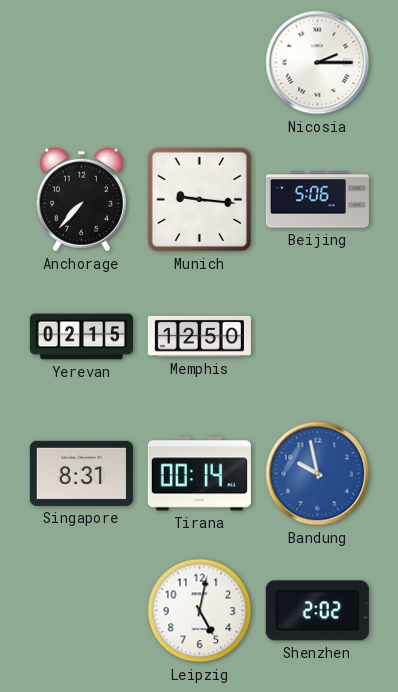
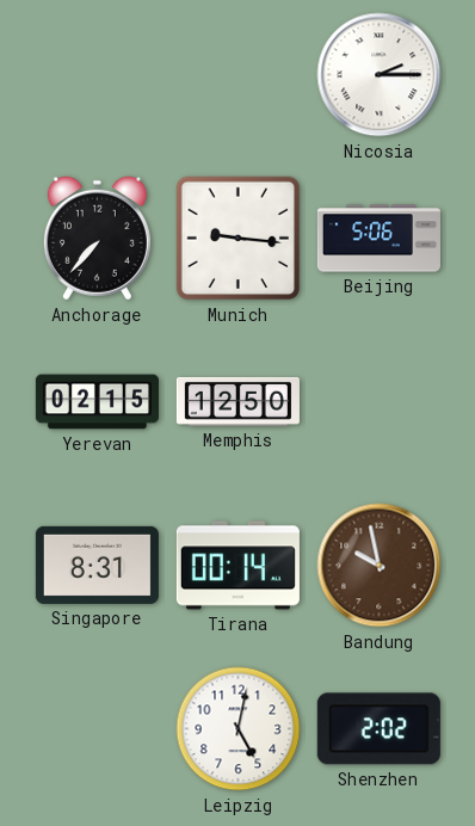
Bandung dial: blue -> brown (380, 566)
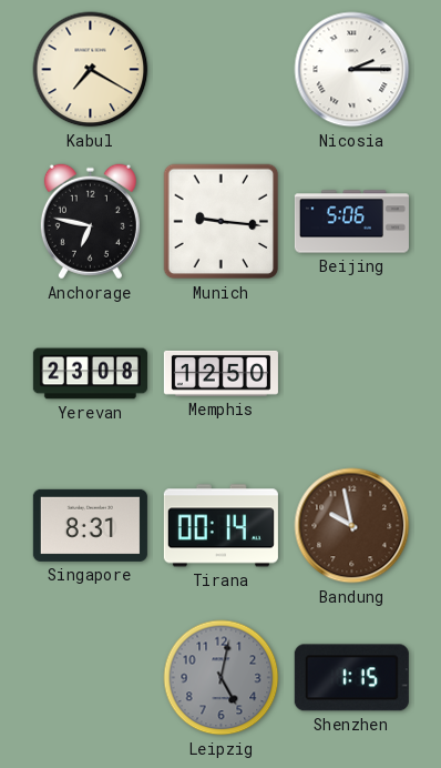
Kabul: none -> 7:20 (91, 70)
Anchorage: 7:37 -> 6:47 (90, 222)
Yerevan: 02:15 -> 23:08 (90, 374)
Leipzig dial: white -> grey (222, 678)
Shenzhen: 2:02 -> 1:15 (351, 678)
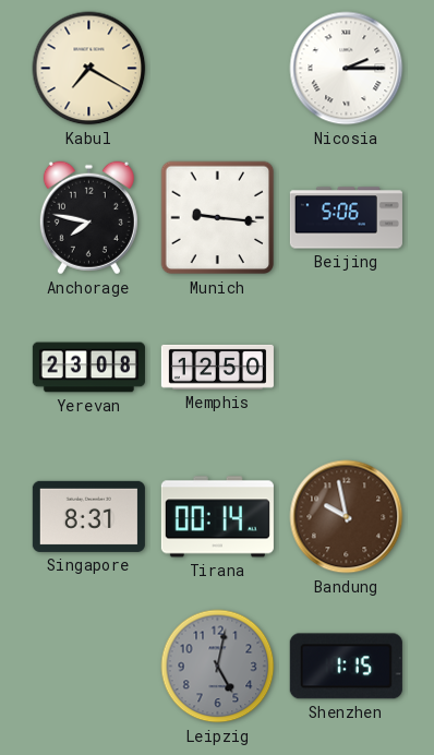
Anchorage: 6:47 -> 7:47 (88, 218)
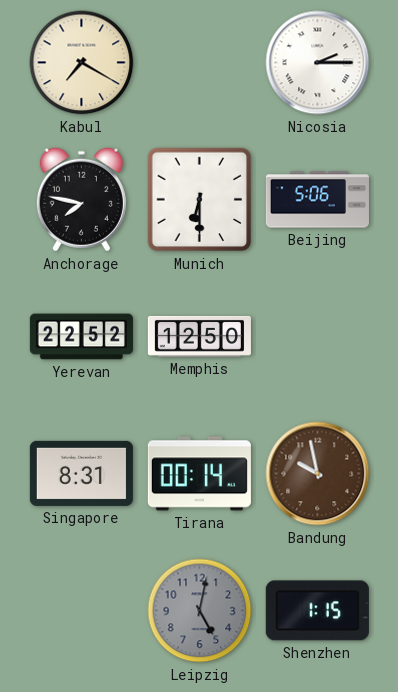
Munich: 9:16 -> 6:30 (200, 200)
Yerevan: 23:08 -> 22:52 (81, 337)
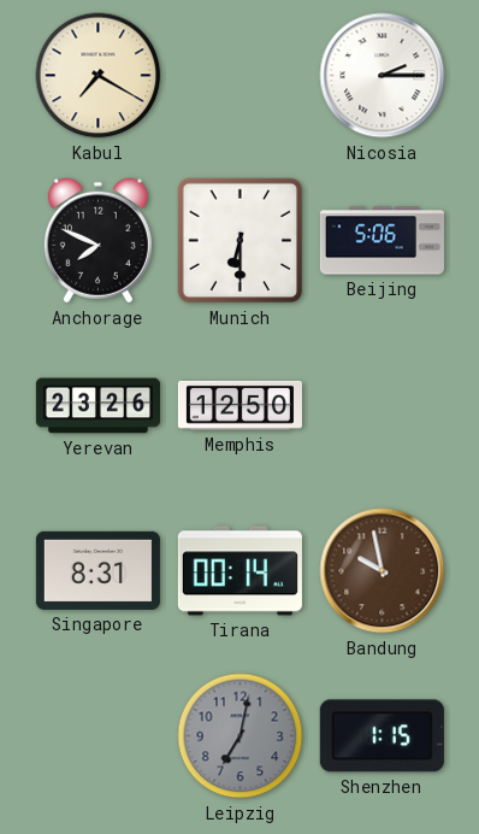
Anchorage: 7:47 -> 7:49 (97, 241)
Yerevan: 22:52 -> 23:26 (97, 406)
Leipzig: 5:02 -> 7:02 (241, 736)
